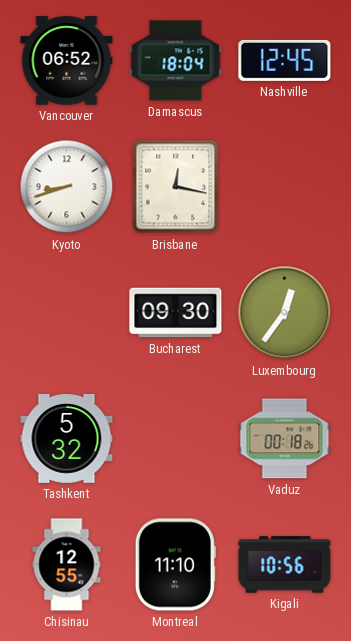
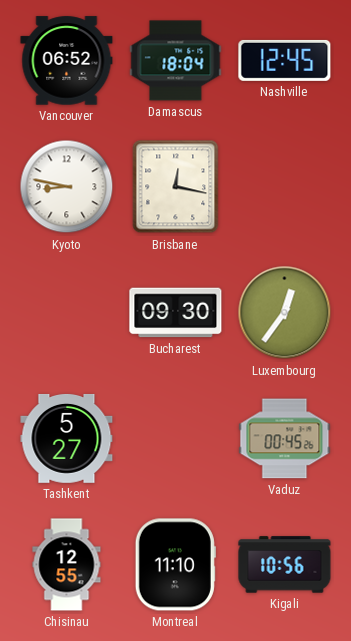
Kyoto: 8:42 -> 8:47 (67, 187)
Tashkent: 5:32 -> 5:27 (67, 438)
Vaduz: 00:18 -> 00:45 (285, 439)
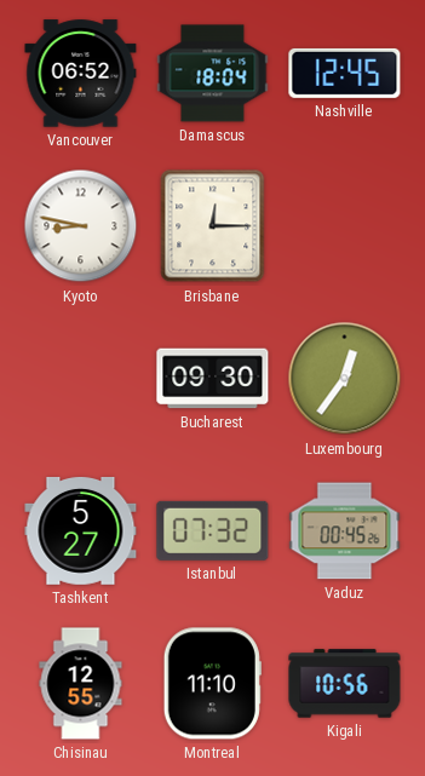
Brisbane: 12:17 -> 12:15 (213, 226)
Istanbul: none -> 07:32 (213, 530)
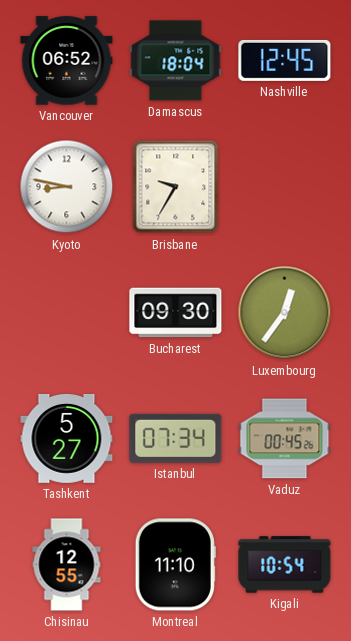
Brisbane: 12:15 -> 9:35 (176, 187)
Istanbul: 07:32 -> 07:34 (176, 438)
Kigali: 10:56 -> 10:54 (285, 565)
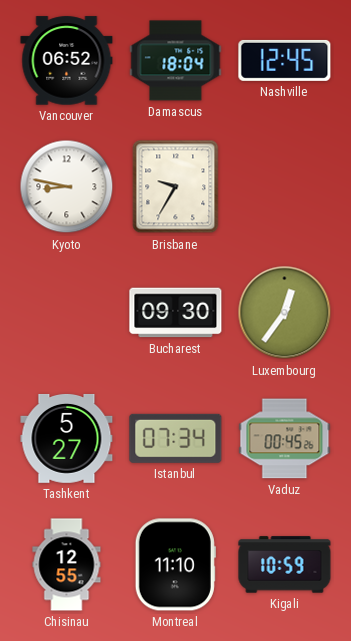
Kigali: 10:54 -> 10:59 (285, 565)
